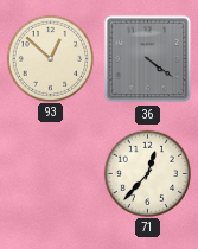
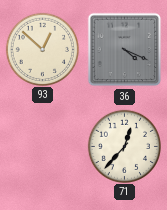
36: 4:21 -> 4:19 (125, 50)
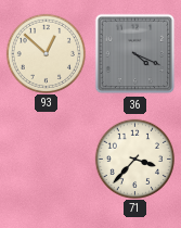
71: 12:37 -> 3:37 (134, 159)
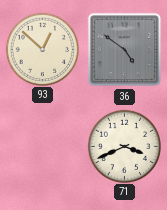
36: 4:19 -> 4:51 (125, 50)
71: 3:37 -> 3:41 (124, 146)
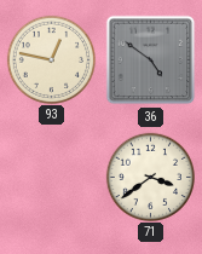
93: 12:52 -> 12:47 (51, 59)
71: 3:41 -> 3:39 (150, 177)
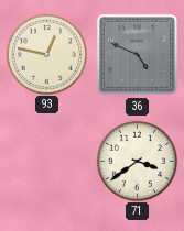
36: 4:51 -> 4:49 (138, 55)
